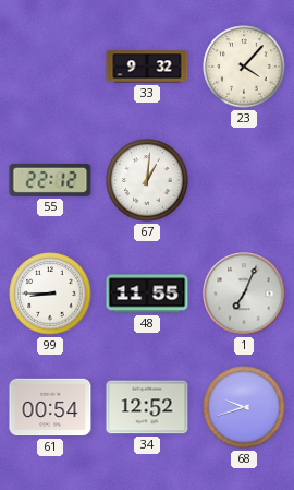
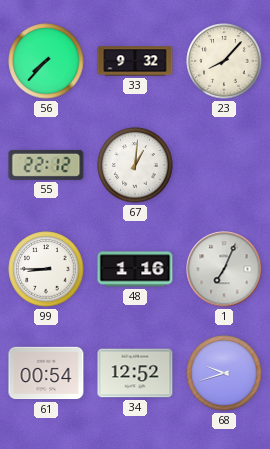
56: none -> 7:37 (46, 61)
23: 4:07 -> 8:07 (224, 61)
48: 11:55 -> 1:16 (135, 269)
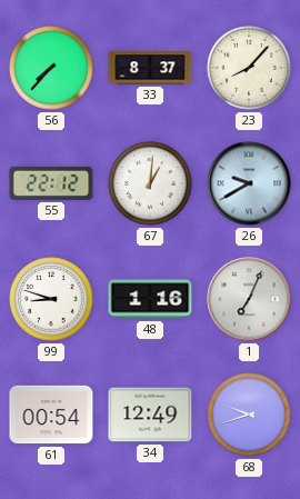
33: 9:32 -> 8:37 (150, 68)
26: none -> 9:40 (249, 183)
99: 8:45 -> 8:48 (51, 299)
34: 12:52 -> 12:49 (150, 415)
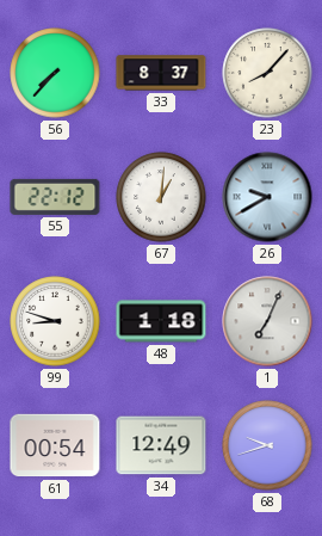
48: 1:16 -> 1:18 (161, 321)
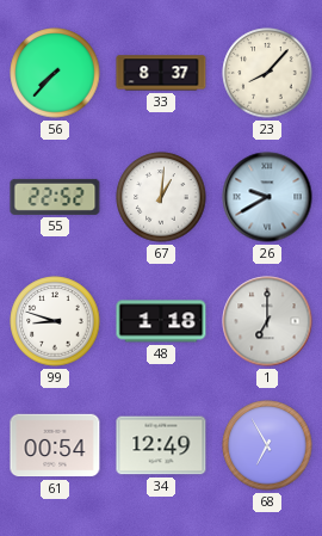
55: 22:12 -> 22:52 (55, 197)
1: 7:04 -> 7:00 (267, 321)
68: 9:42 -> 6:55 (267, 445)
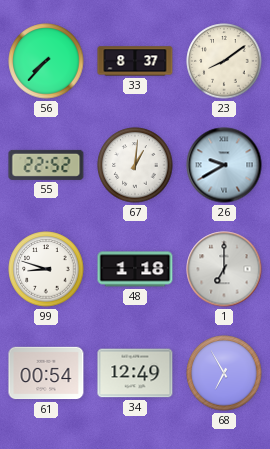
23: 8:07 -> 8:09 (224, 61)
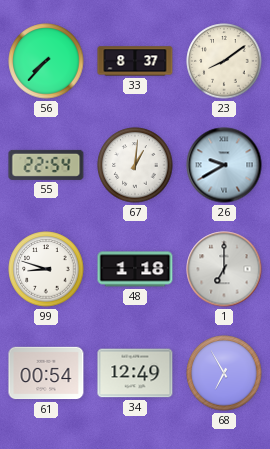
55: 22:52 -> 22:54 (46, 165)
